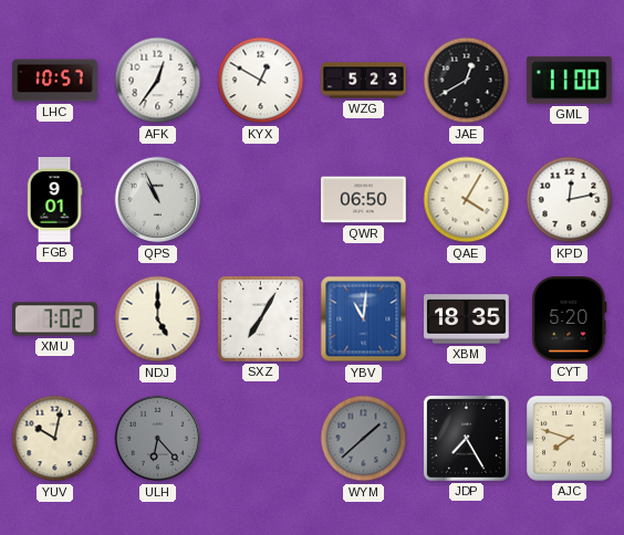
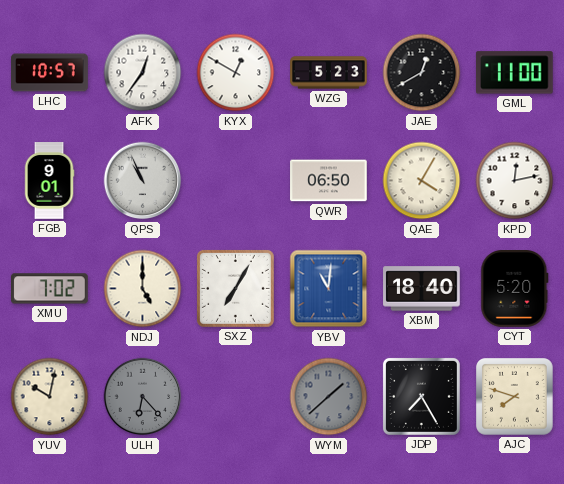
XBM: 18:35 -> 18:40 (422, 289)
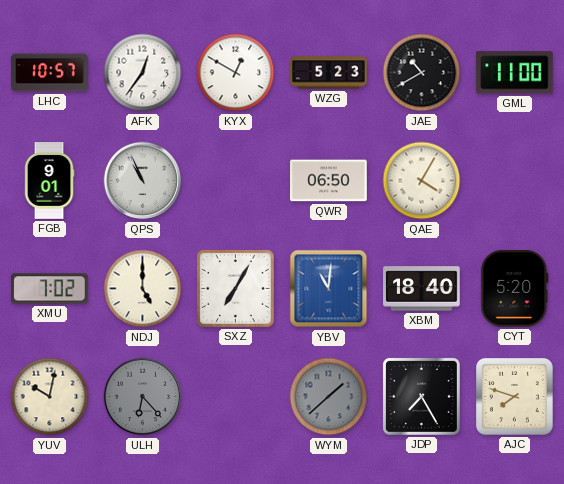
JAE: 12:40 -> 10:40 (422, 73)
KPD: 12:13 -> none (515, 181)
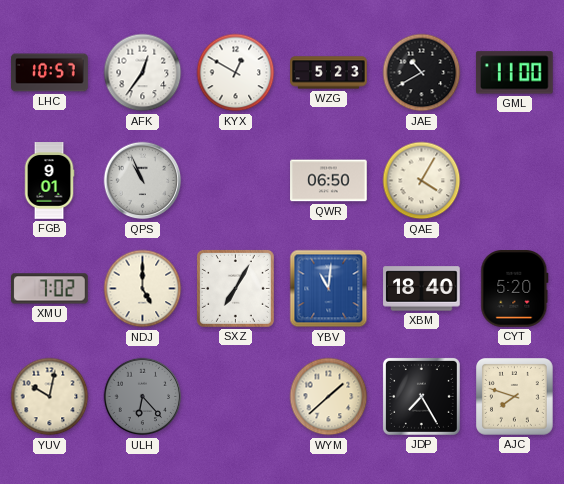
WYM dial: grey -> cream (329, 397)
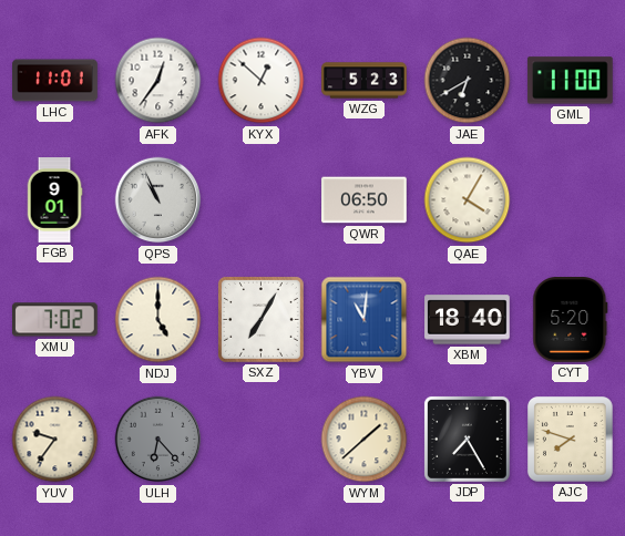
LHC: 10:57 -> 11:01 (55, 81)
KYX: 12:50 -> 12:52 (262, 81)
JAE: 10:40 -> 6:40 (468, 81)
YUV: 10:02 -> 9:36 (55, 440)
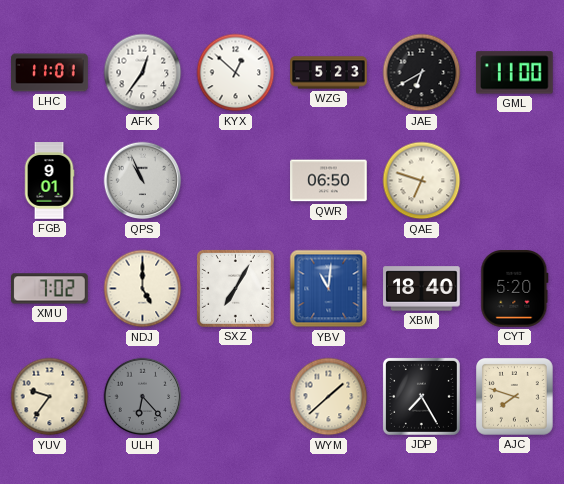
QAE: 4:05 -> 6:48 (422, 181)
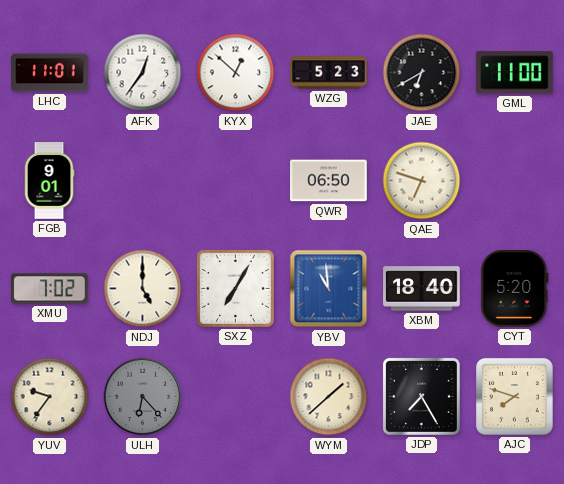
QPS: 10:56 -> none (143, 181)
YBV: 11:01 -> 10:59 (329, 289)
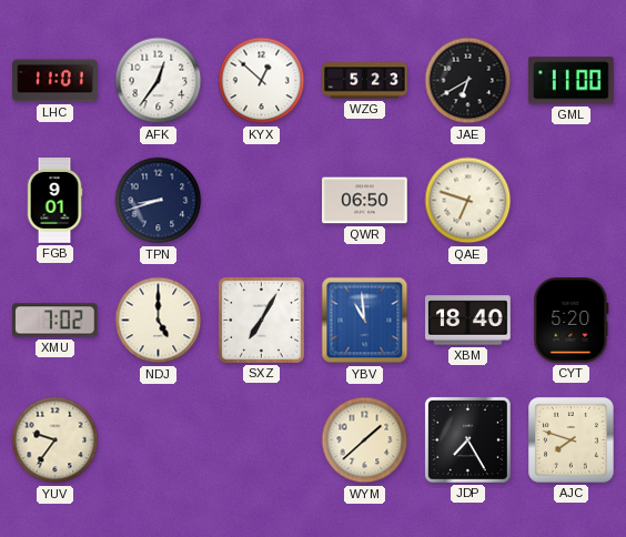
TPN: none -> 8:42 (159, 201)
ULH: 6:23 -> none (143, 397)
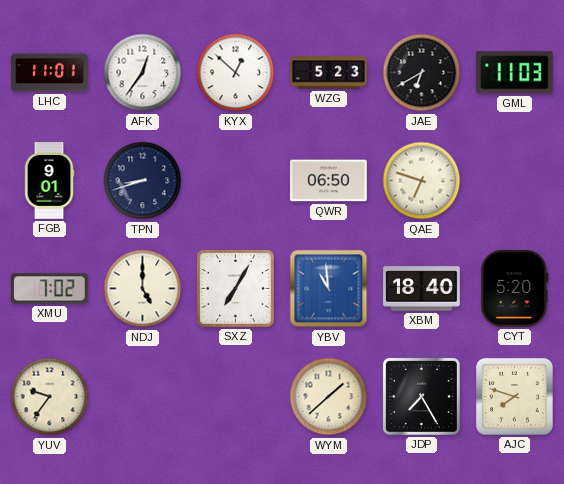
GML: 11:00 -> 11:03 (514, 73)
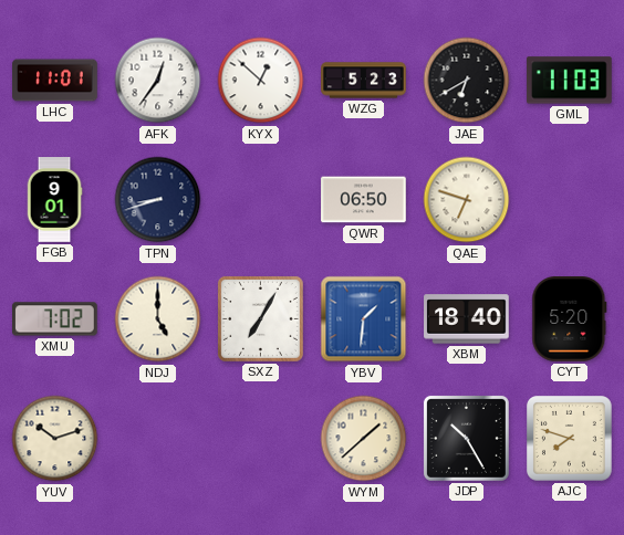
YBV: 10:59 -> 1:31 (364, 319)
YUV: 9:36 -> 10:12 (55, 439)
JDP: 7:25 -> 10:25 (466, 438)
